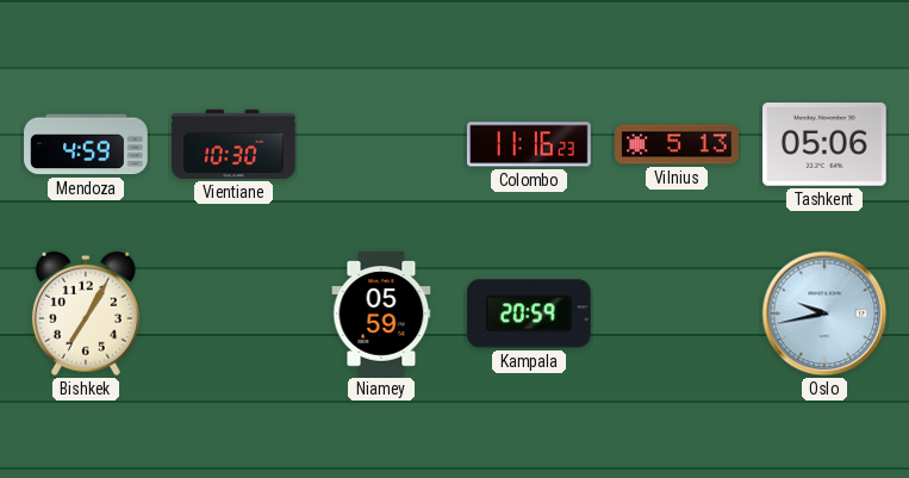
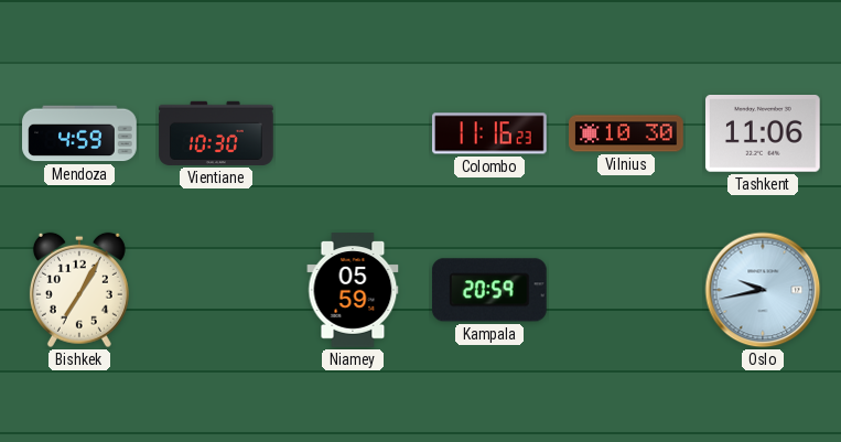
Vilnius: 5:13 -> 10:30 (626, 133)
Tashkent: 05:06 -> 11:06 (764, 134)
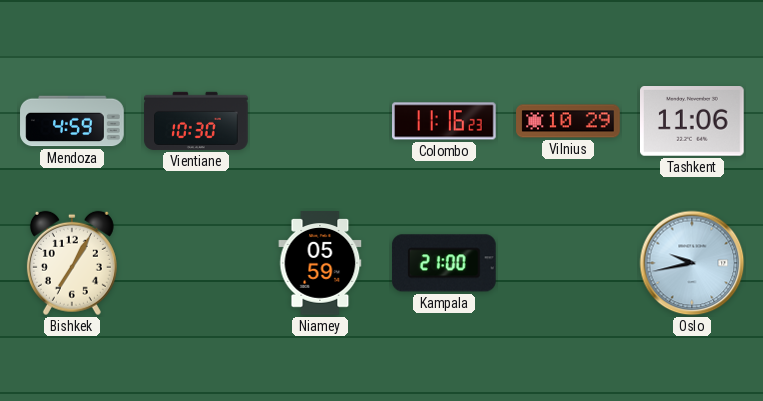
Vilnius: 10:30 -> 10:29 (568, 121)
Kampala: 20:59 -> 21:00 (444, 263)
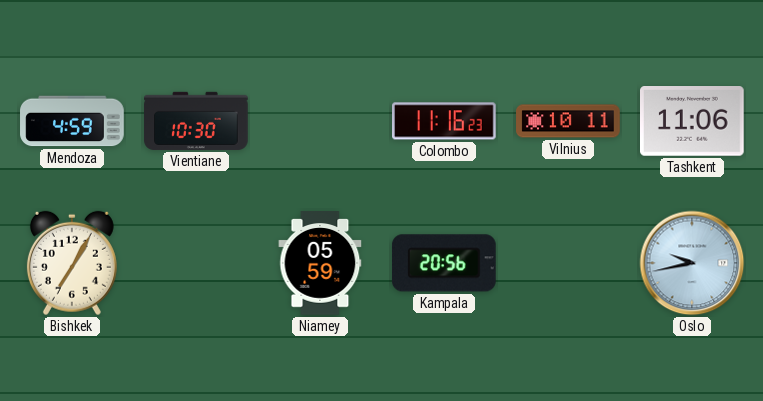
Vilnius: 10:29 -> 10:11 (568, 121)
Kampala: 21:00 -> 20:56 (444, 263)
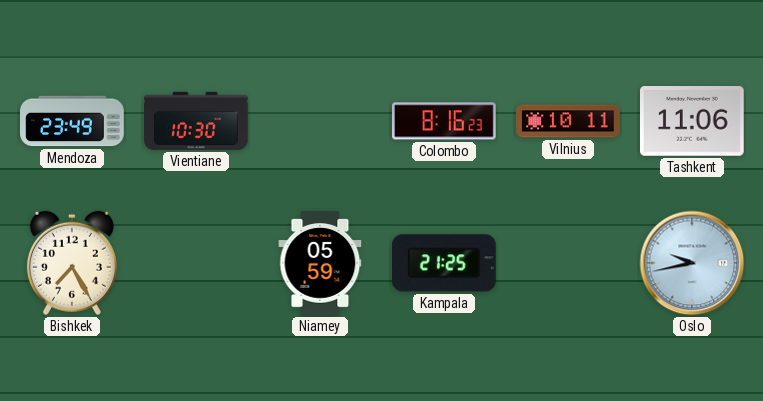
Mendoza: 4:59 -> 23:49 (72, 121)
Colombo: 11:16 -> 8:16 (445, 121)
Bishkek: 7:05 -> 7:25 (72, 263)
Kampala: 20:56 -> 21:25 (444, 263)
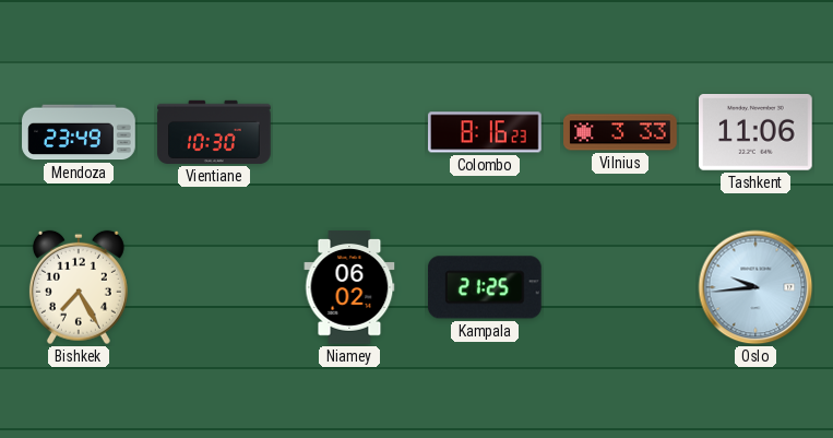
Vilnius: 10:11 -> 3:33 (620, 132)
Niamey: 05:59 -> 06:02 (349, 287)
Oslo: 9:43 -> 9:44 (755, 287)
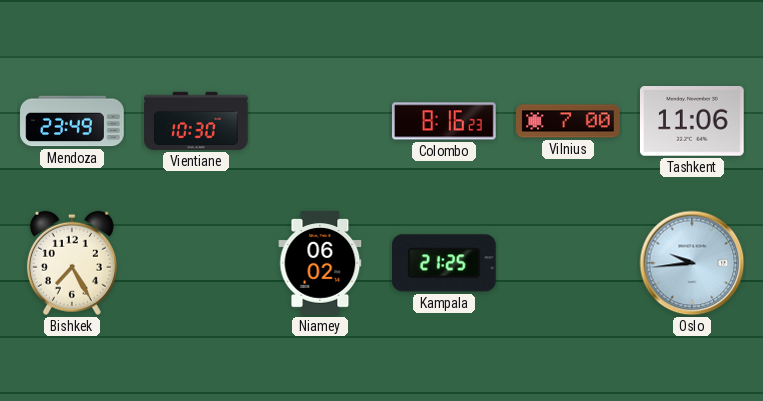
Vilnius: 3:33 -> 7:00 (568, 121)
